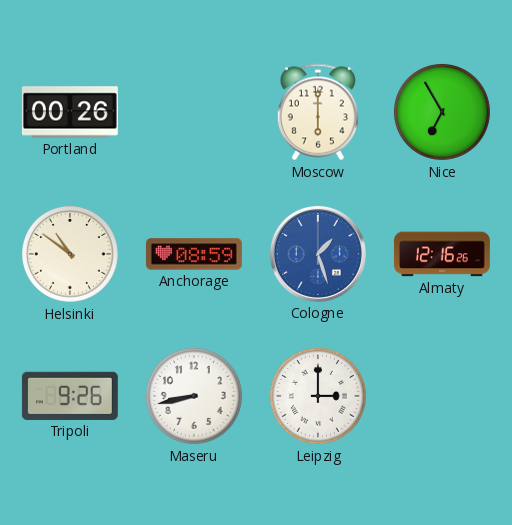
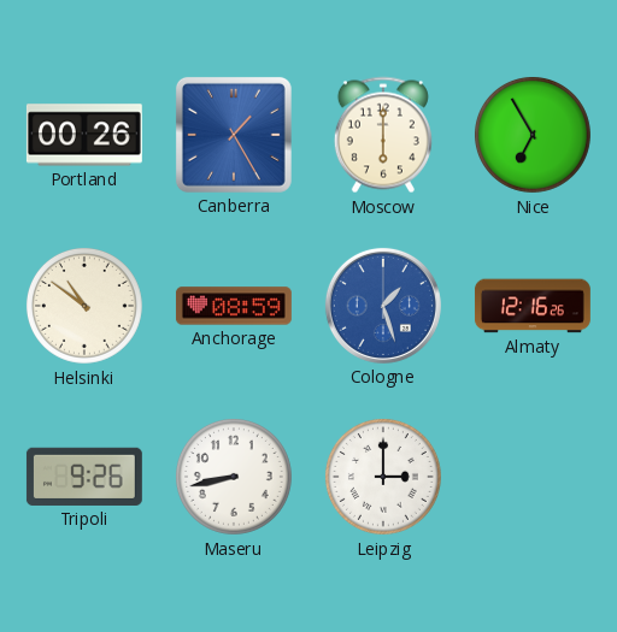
Canberra: none -> 1:25 (234, 135)
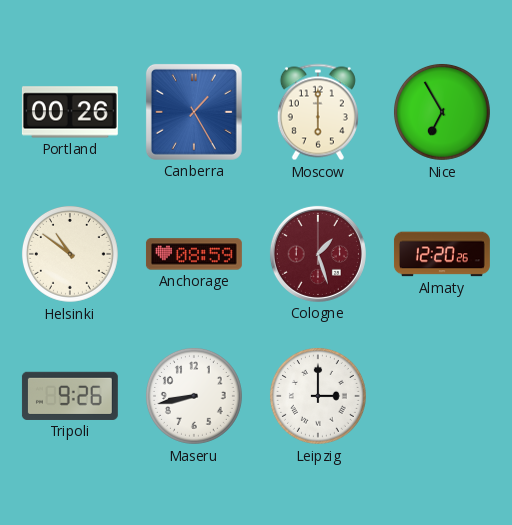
Cologne dial: blue -> burgundy (318, 254)
Almaty: 12:16 -> 12:20 (442, 254)
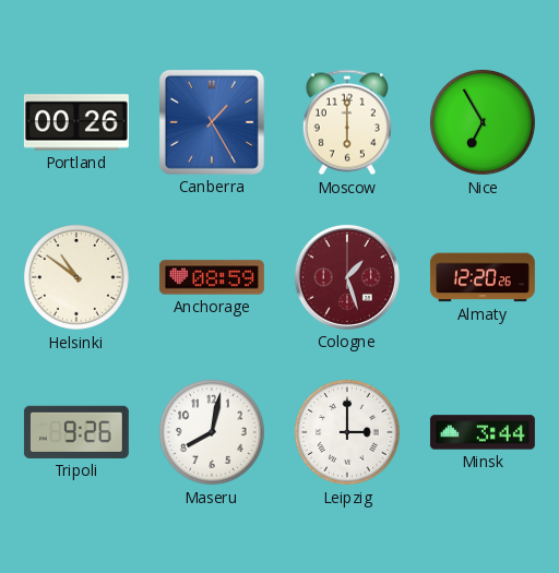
Maseru: 8:43 -> 8:02 (212, 432)
Minsk: none -> 3:44 (483, 432)
